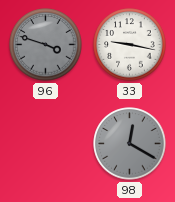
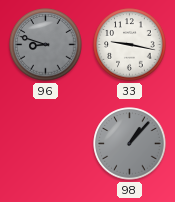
96: 3:48 -> 8:48 (46, 45)
98: 12:20 -> 1:07 (130, 144)
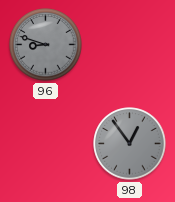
33: 9:17 -> none (130, 45)
98: 1:07 -> 12:54 (130, 144)
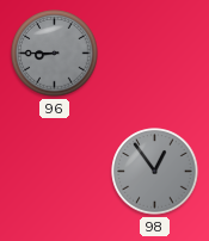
96: 8:48 -> 8:45 (55, 54)
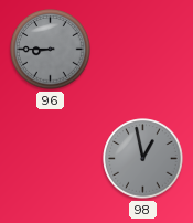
98: 12:54 -> 12:58 (143, 159)
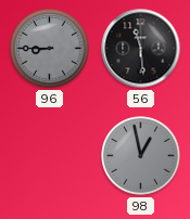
56: none -> 11:29 (141, 49)
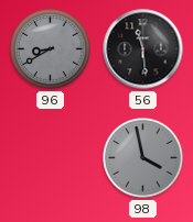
96: 8:45 -> 8:40 (51, 49)
98: 12:58 -> 3:58 (143, 158)
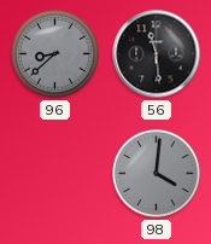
96: 8:40 -> 8:38 (55, 54)
98: 3:58 -> 4:01 (157, 174)
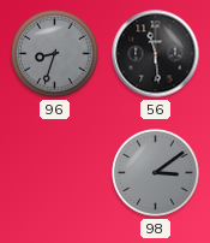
96: 8:38 -> 8:33 (55, 54)
98: 4:01 -> 3:09 (156, 173)
